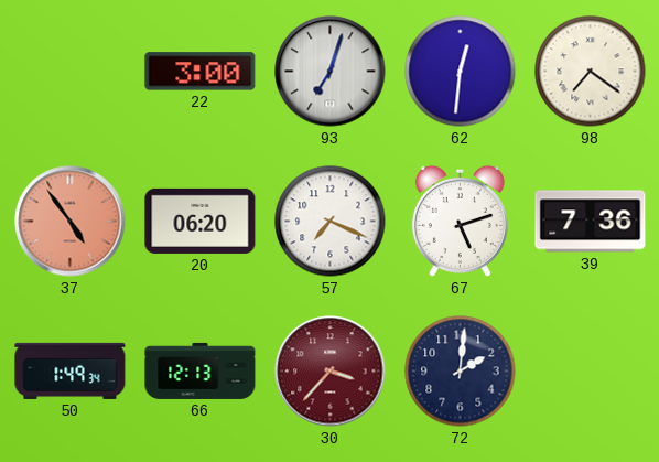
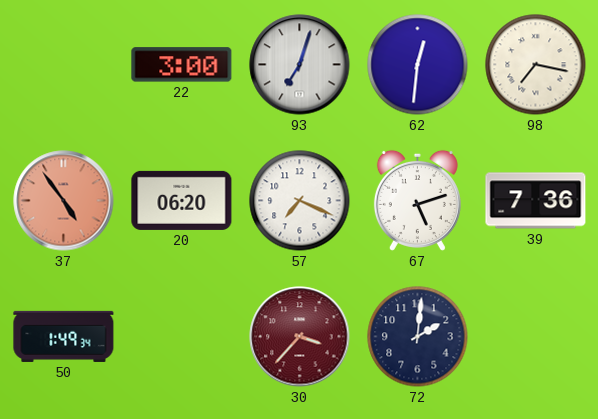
98: 7:21 -> 7:17 (536, 65)
66: 12:13 -> none (201, 370)
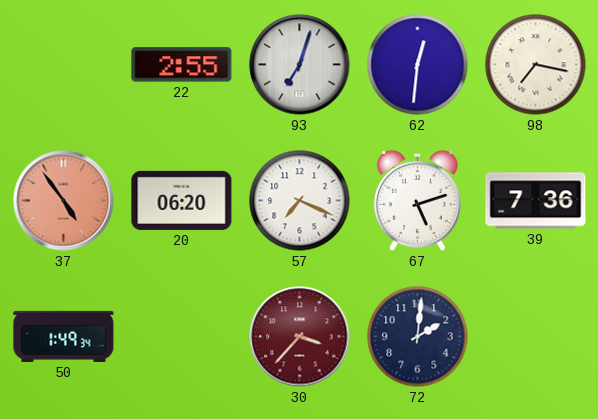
22: 3:00 -> 2:55 (182, 65)
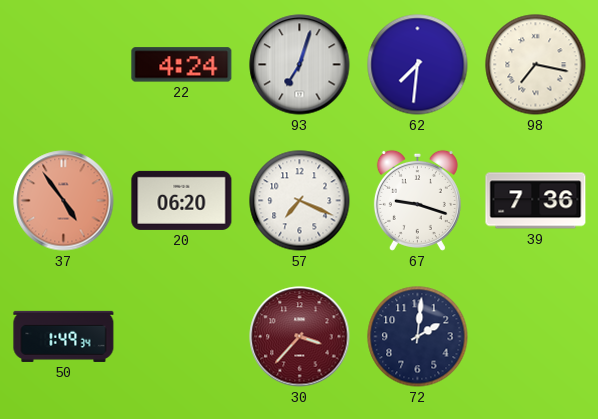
22: 2:55 -> 4:24 (182, 65)
62: 12:31 -> 7:31 (418, 65)
67: 5:12 -> 9:18 (417, 200)
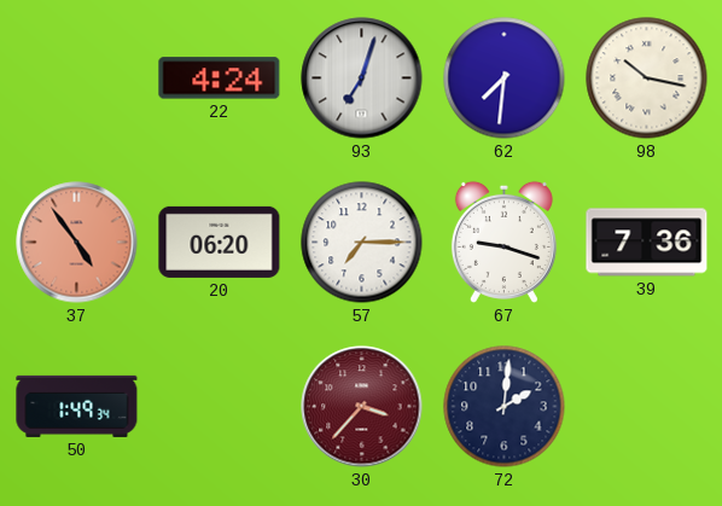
98: 7:17 -> 10:17 (647, 78)
57: 7:19 -> 7:15 (362, 243)
